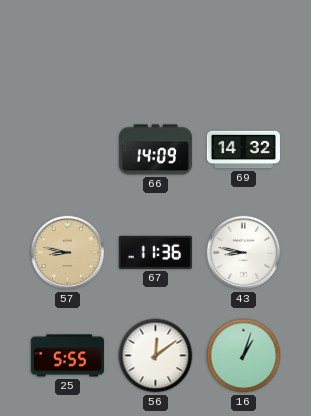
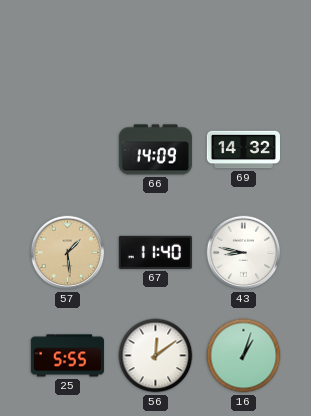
57: 8:47 -> 1:29 (68, 253)
67: 11:36 -> 11:40 (155, 252)
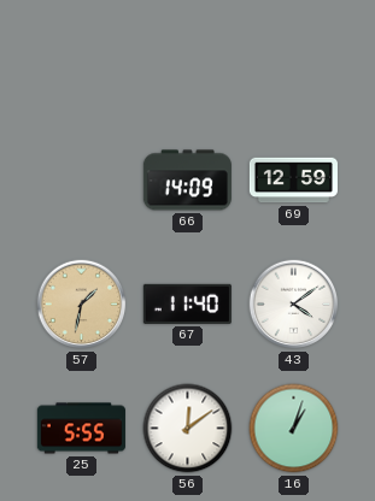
69: 14:32 -> 12:59 (293, 181)
57: 1:29 -> 1:32 (82, 305)
43: 8:47 -> 4:09 (294, 305)
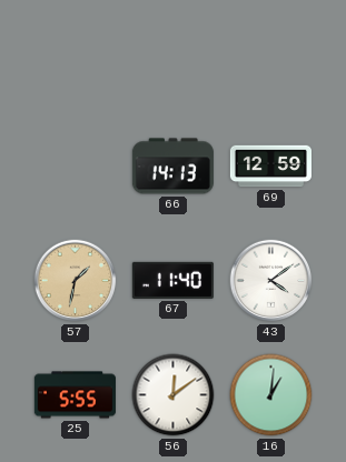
66: 14:09 -> 14:13 (172, 167)
16: 1:03 -> 1:01 (271, 395)
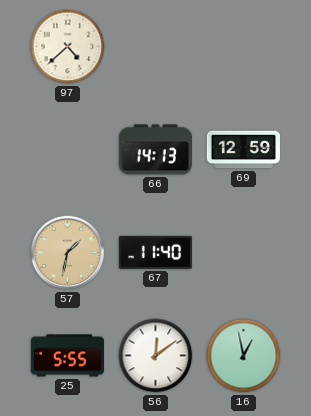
97: none -> 4:38 (68, 47)
43: 4:09 -> none (271, 281)
16: 1:01 -> 12:58 (244, 356)
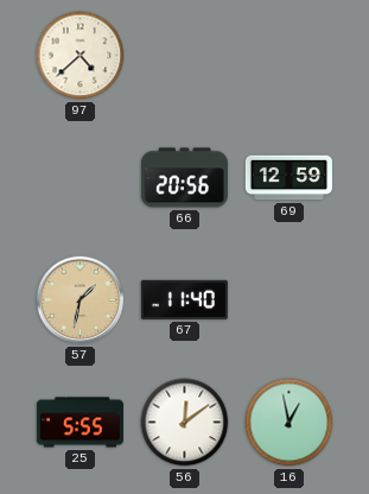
66: 14:13 -> 20:56 (184, 178)
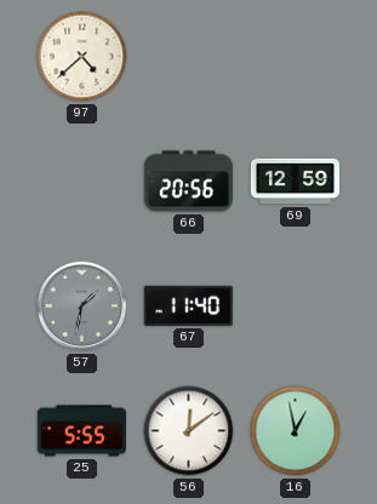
57 dial: champagne -> grey (82, 307)
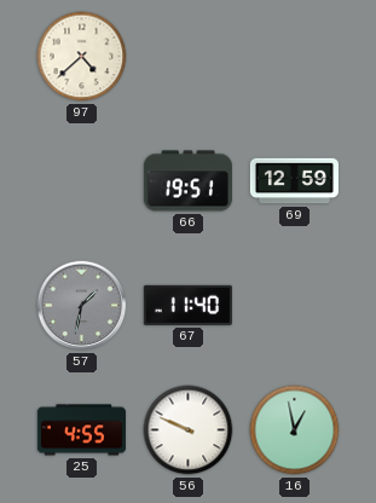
66: 20:56 -> 19:51 (187, 181)
25: 5:55 -> 4:55 (81, 430)
56: 12:09 -> 9:49 (189, 430)
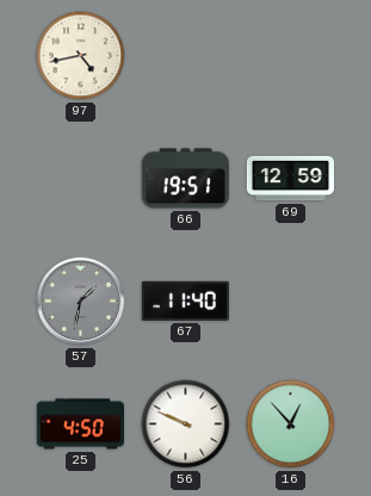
97: 4:38 -> 4:43 (81, 56)
25: 4:55 -> 4:50 (80, 424)
16: 12:58 -> 12:53 (291, 424)
